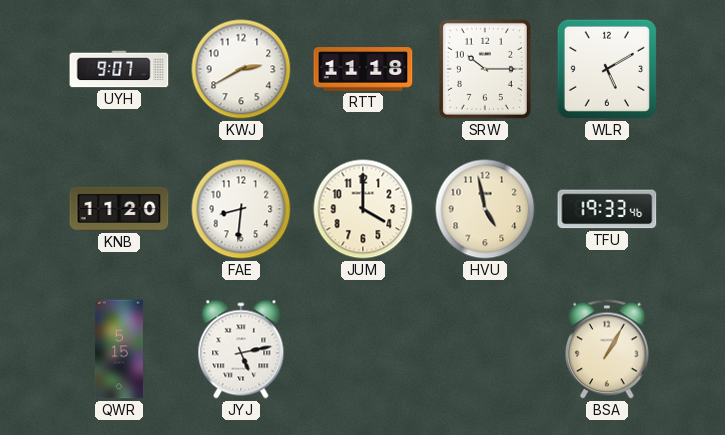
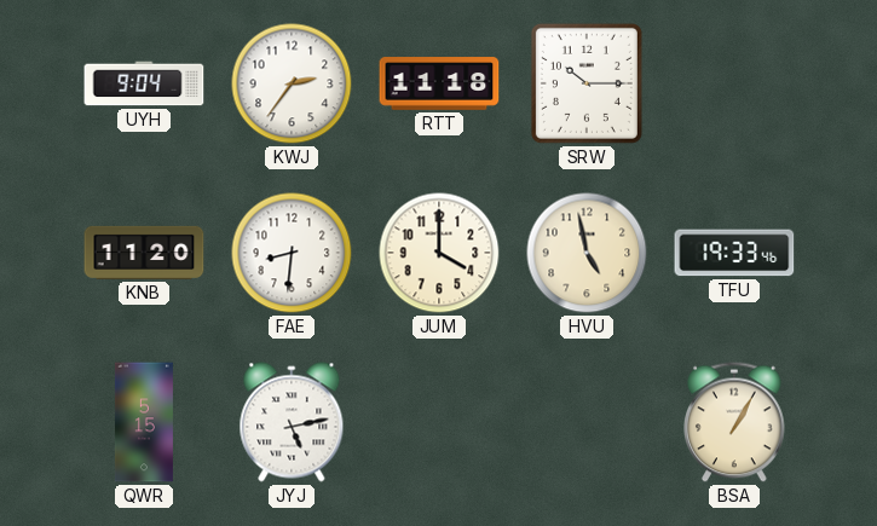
UYH: 9:07 -> 9:04 (144, 83)
KWJ: 2:40 -> 2:36 (292, 83)
WLR: 5:10 -> none (607, 69)
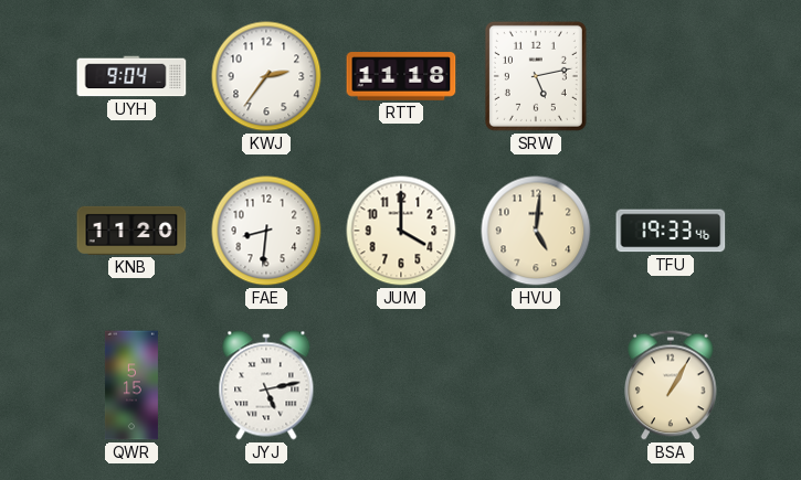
SRW: 10:15 -> 5:13 (536, 76)
HVU: 4:58 -> 5:01 (536, 231)
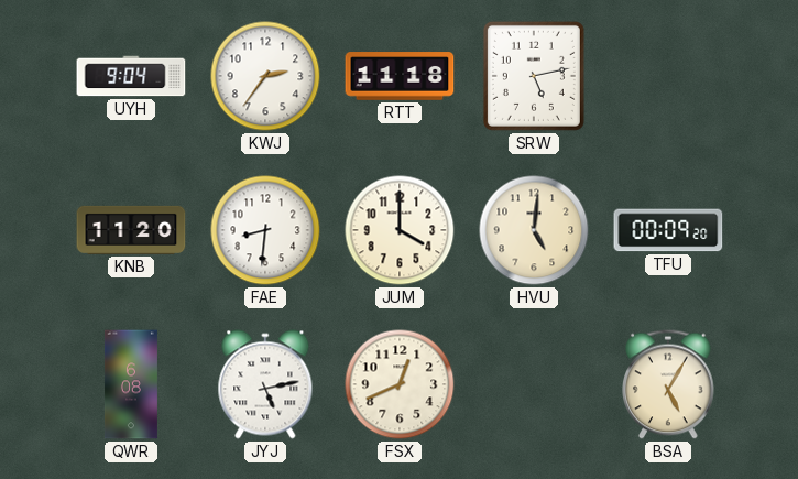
TFU: 19:33 -> 00:09 (668, 230)
QWR: 5:15 -> 6:08 (131, 384)
FSX: none -> 12:41 (400, 384)
BSA: 1:05 -> 5:05 (669, 384)
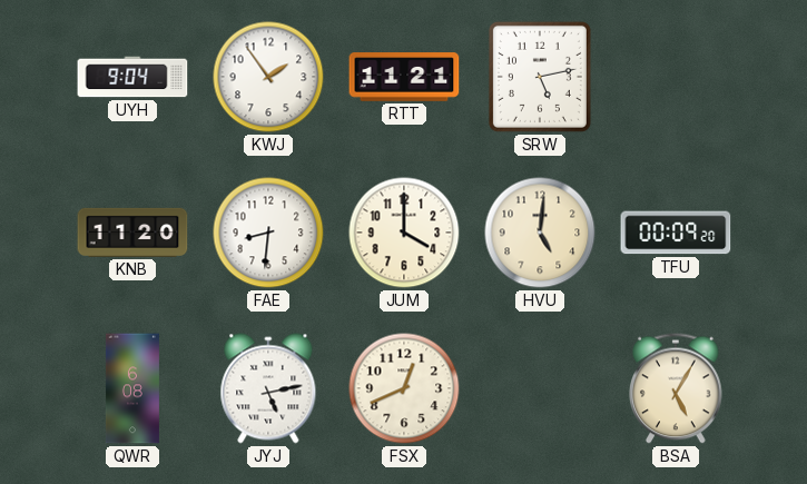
KWJ: 2:36 -> 1:54 (268, 77)
RTT: 11:18 -> 11:21 (404, 77)
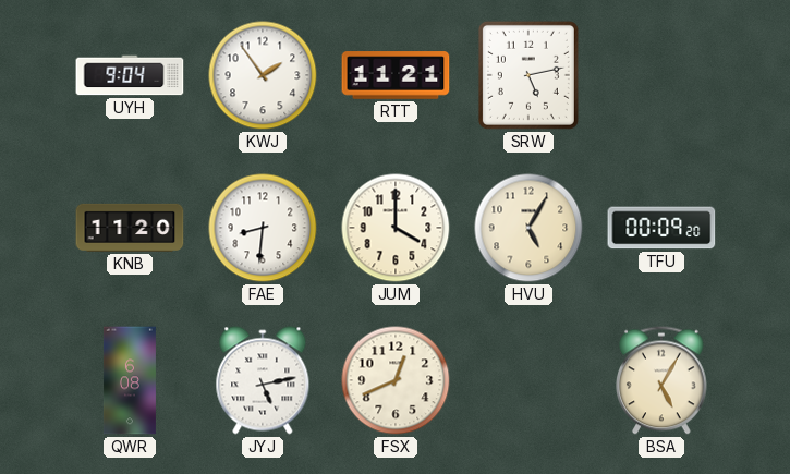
HVU: 5:01 -> 5:05 (528, 228)
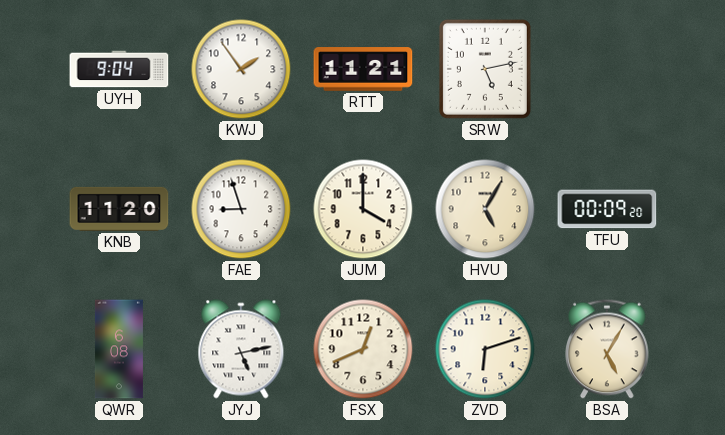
FAE: 8:31 -> 8:57 (241, 209)
ZVD: none -> 6:12 (485, 349)
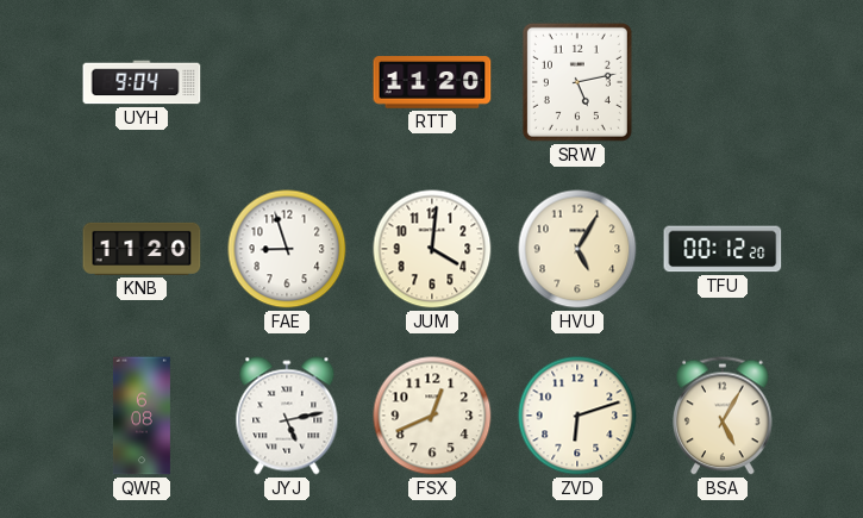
KWJ: 1:54 -> none (241, 69)
RTT: 11:21 -> 11:20 (432, 82)
JUM: 4:00 -> 4:01 (432, 249)
TFU: 00:09 -> 00:12 (723, 249)
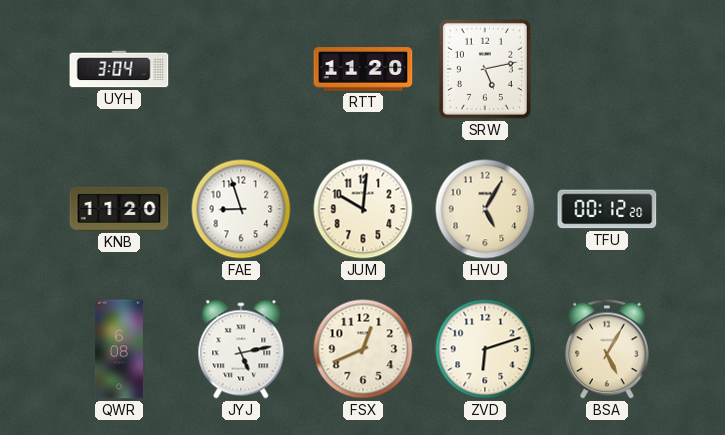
UYH: 9:04 -> 3:04 (119, 69)
JUM: 4:01 -> 10:01 (363, 209)
